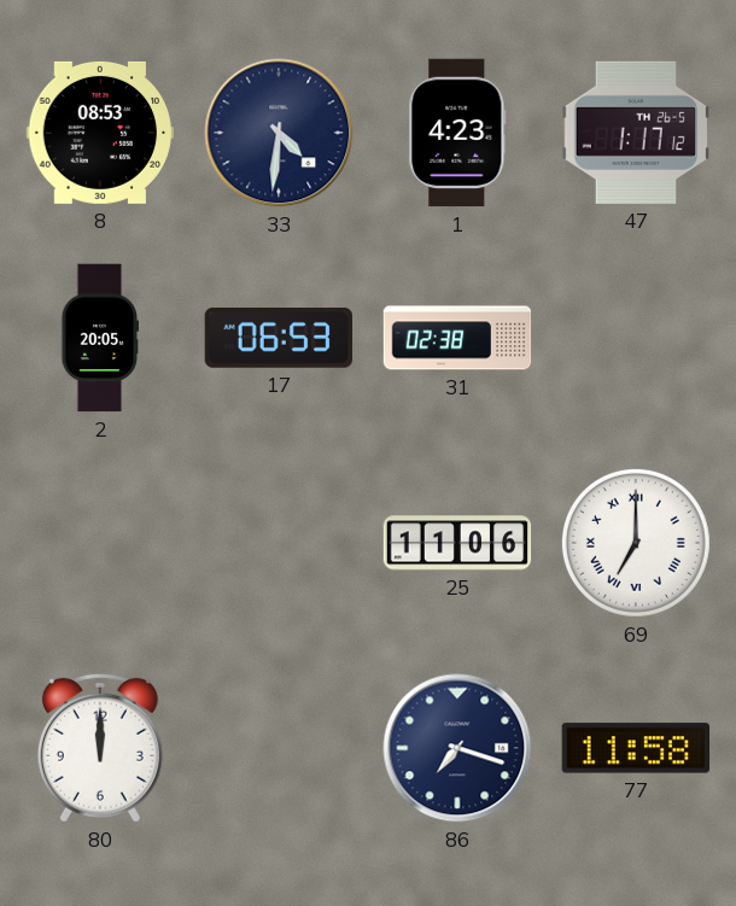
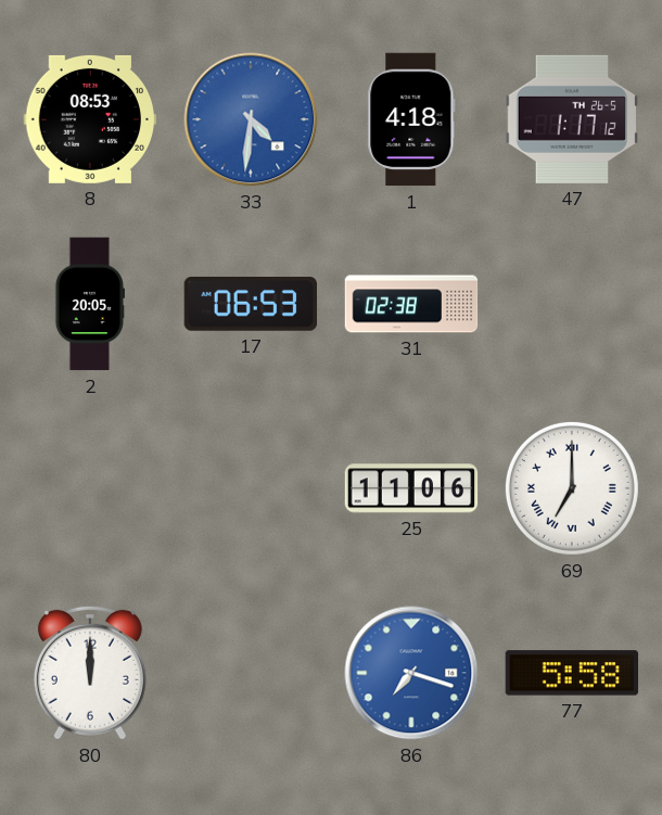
33 dial: navy -> blue (251, 119)
1: 4:23 -> 4:18 (411, 119)
86 dial: navy -> blue (411, 673)
77: 11:58 -> 5:58 (572, 673)
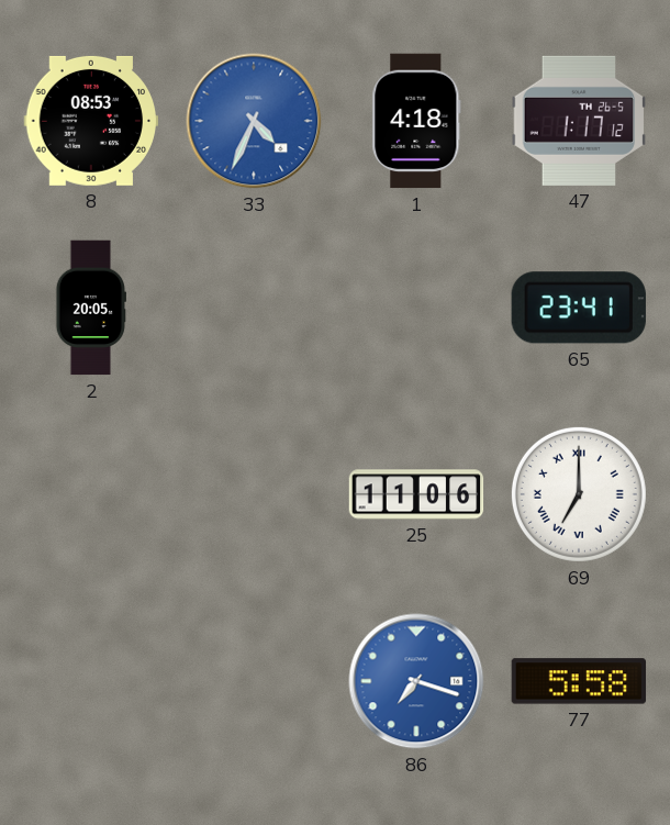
33: 4:31 -> 4:34 (254, 121)
17: 06:53 -> none (251, 305)
31: 02:38 -> none (411, 304)
65: none -> 23:41 (579, 308)
80: 12:00 -> none (90, 673)
